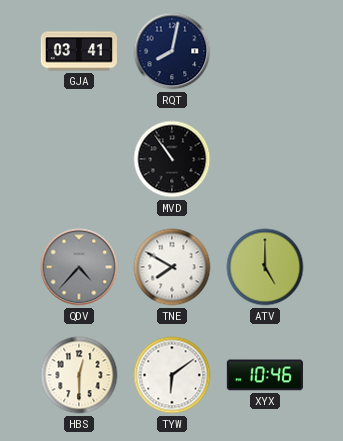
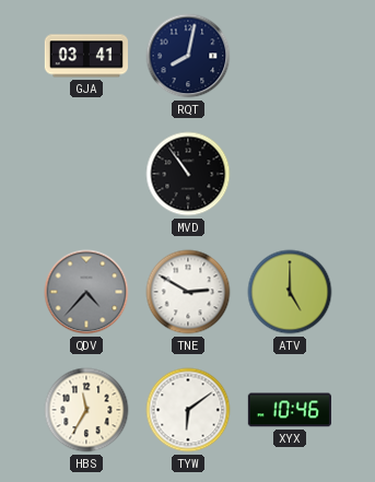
TNE: 7:50 -> 2:50 (188, 292)
HBS: 12:30 -> 11:35 (86, 410)
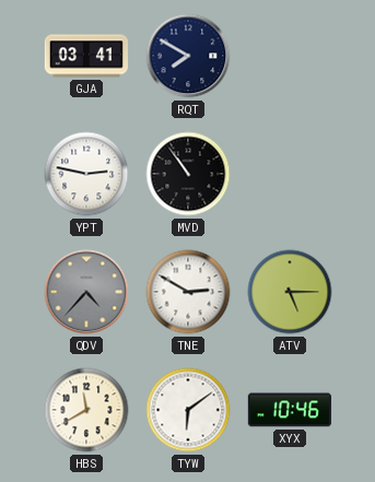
RQT: 8:02 -> 7:50 (188, 56)
YPT: none -> 2:47 (86, 174)
ATV: 5:00 -> 5:15 (290, 292)
HBS: 11:35 -> 11:40 (86, 410)
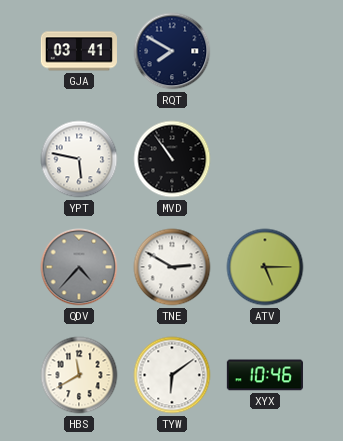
YPT: 2:47 -> 5:47 (79, 159)
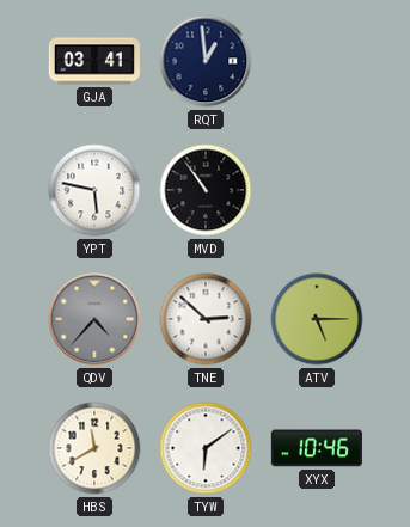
RQT: 7:50 -> 12:59 (206, 61)
TNE: 2:50 -> 2:52 (206, 319)
